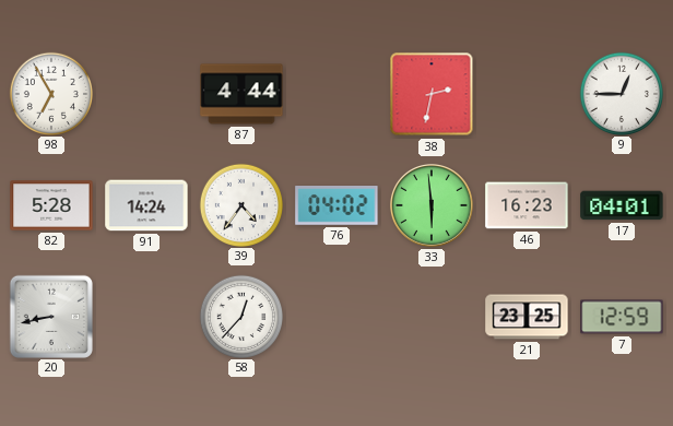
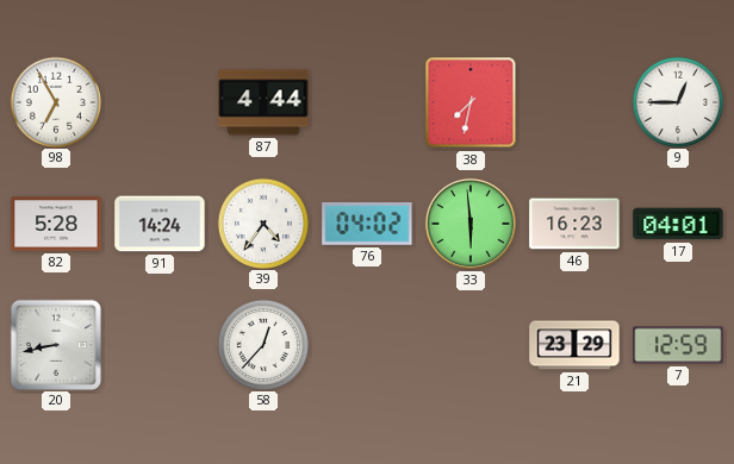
38: 2:32 -> 7:32 (471, 102)
21: 23:25 -> 23:29 (574, 345)
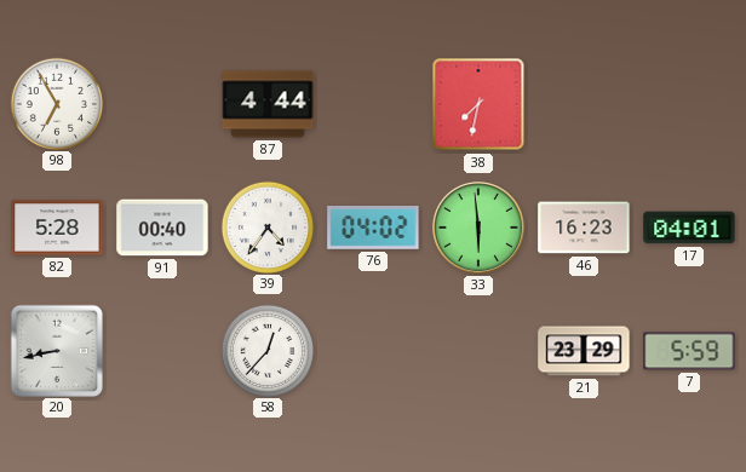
9: 12:45 -> none (677, 101)
91: 14:24 -> 00:40 (162, 228)
7: 12:59 -> 5:59 (689, 351)
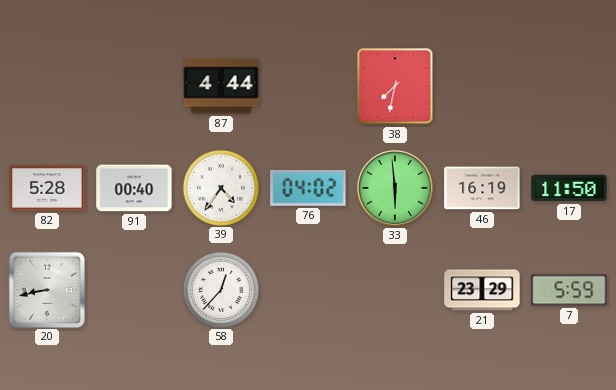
98: 6:55 -> none (56, 103)
46: 16:23 -> 16:19 (482, 188)
17: 04:01 -> 11:50 (569, 188)
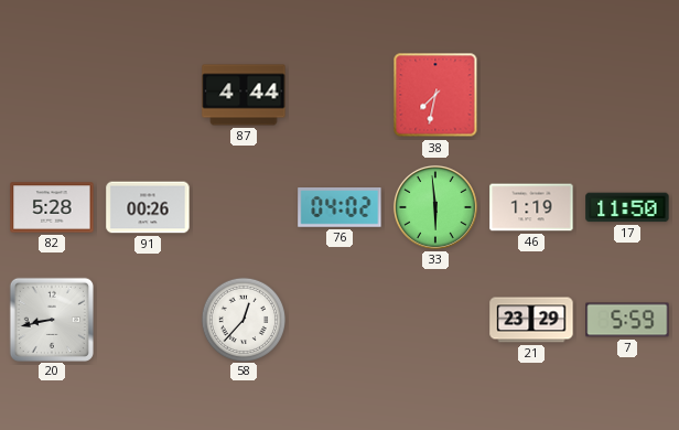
91: 00:40 -> 00:26 (148, 207)
39: 4:36 -> none (220, 187)
46: 16:19 -> 1:19 (531, 207)
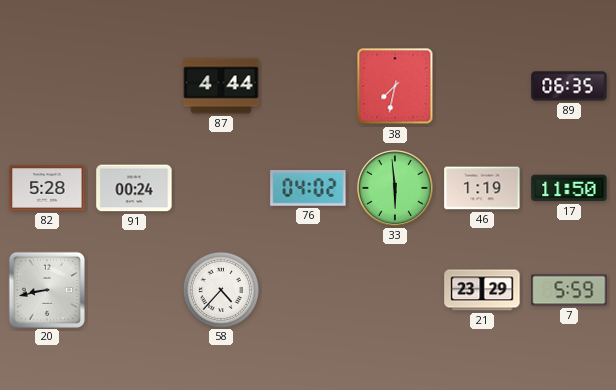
89: none -> 06:35 (569, 86)
91: 00:26 -> 00:24 (134, 188)
58: 12:37 -> 4:37 (220, 289)
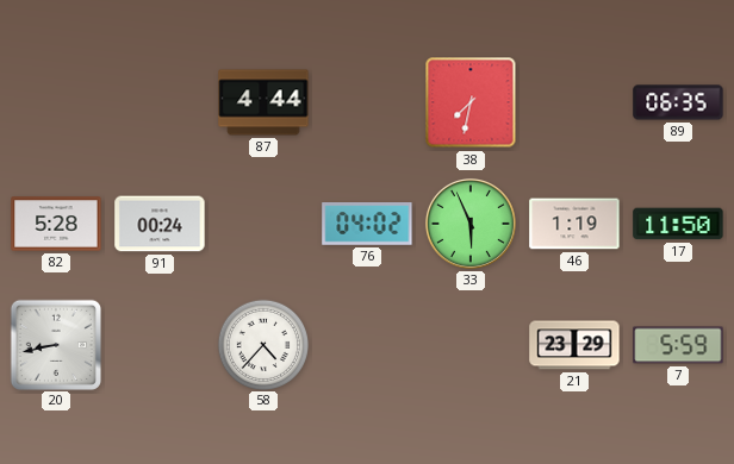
33: 5:59 -> 5:56 (471, 224)
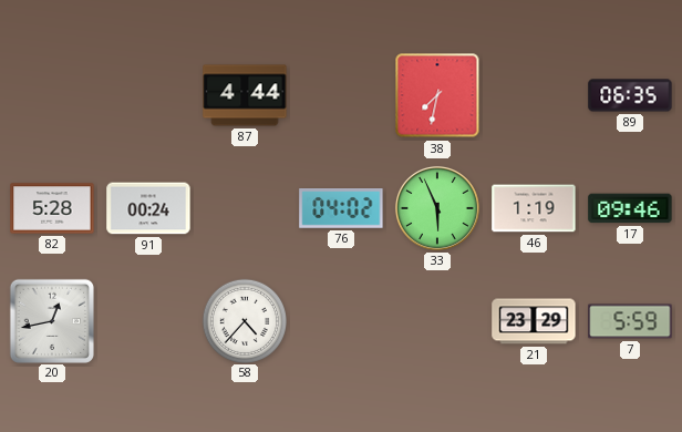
17: 11:50 -> 09:46 (630, 208)
20: 8:43 -> 12:43 (51, 320)
